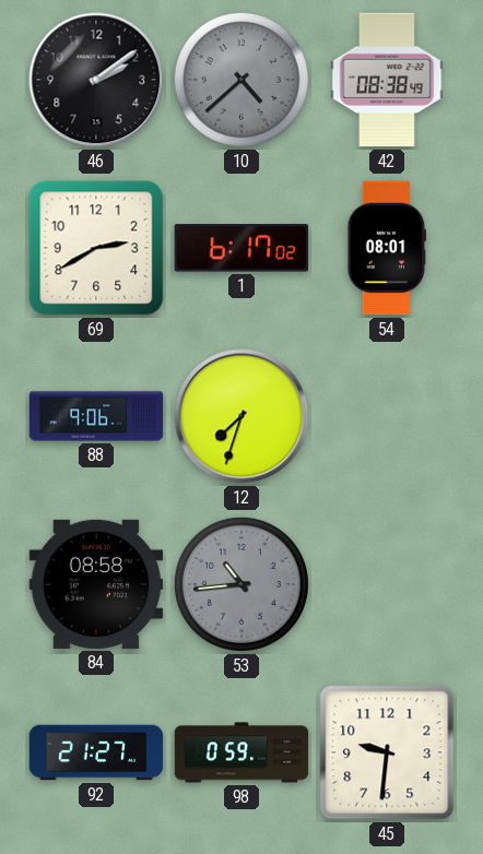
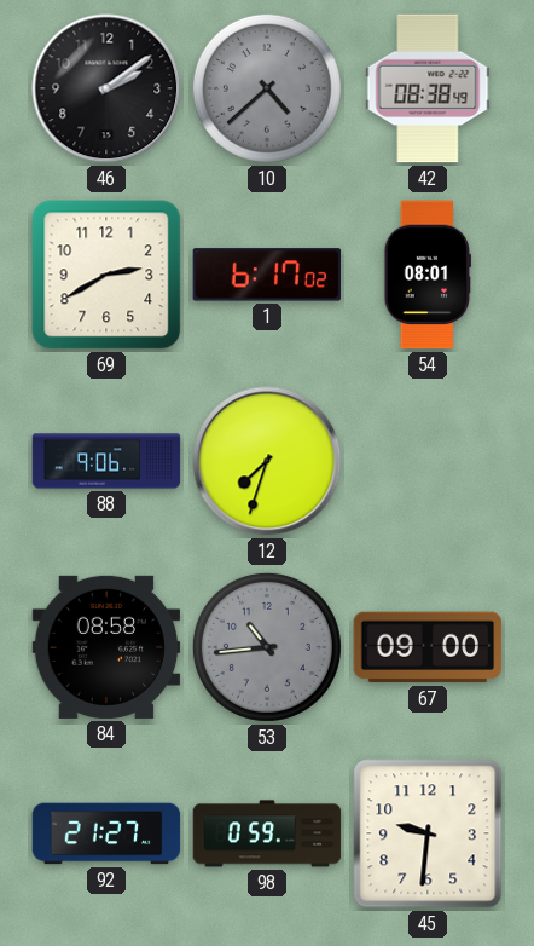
67: none -> 09:00 (428, 647)
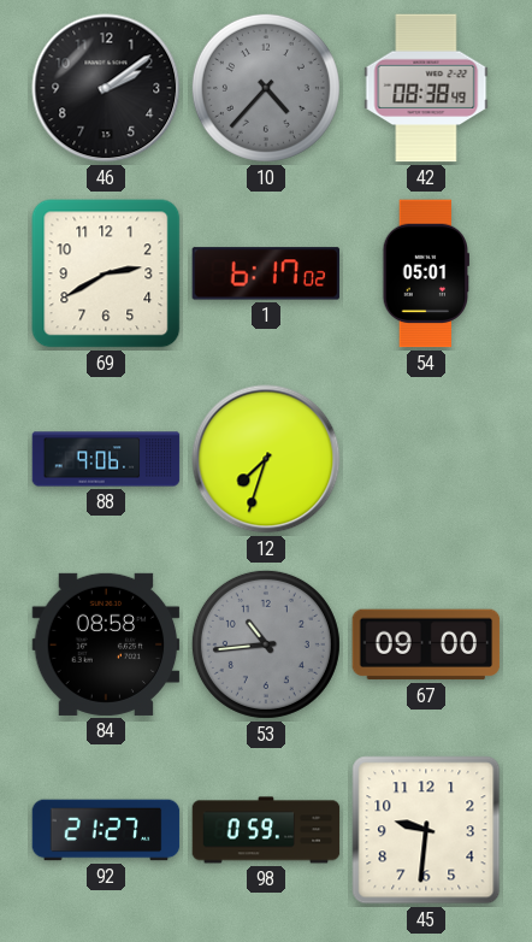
10: 4:38 -> 4:37 (266, 88)
54: 08:01 -> 05:01 (425, 273)
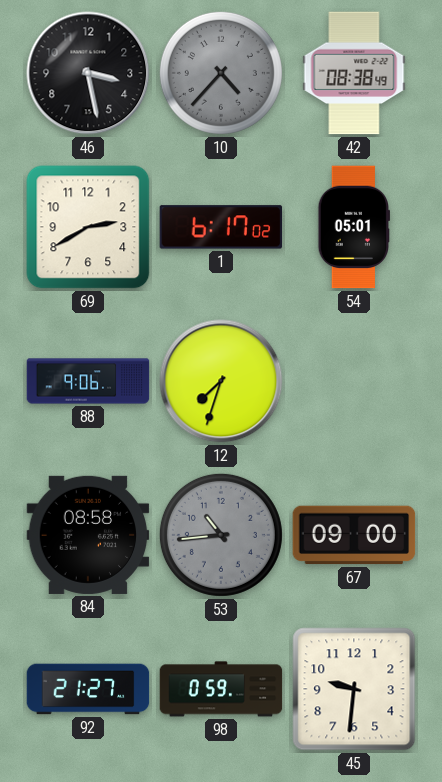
46: 2:09 -> 3:28 (88, 73)
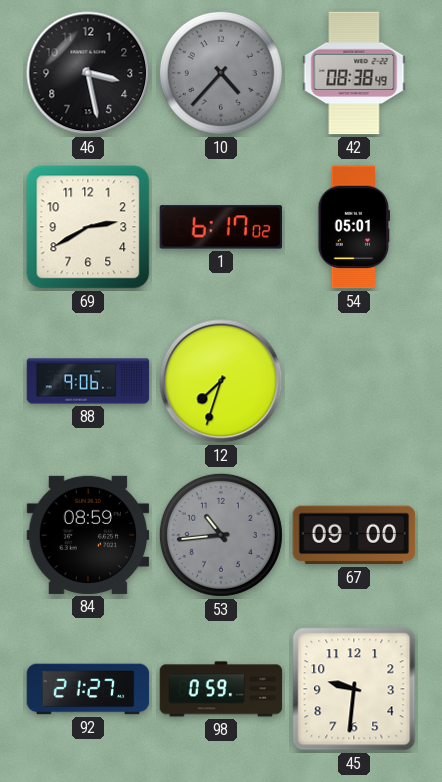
84: 08:58 -> 08:59 (88, 535)
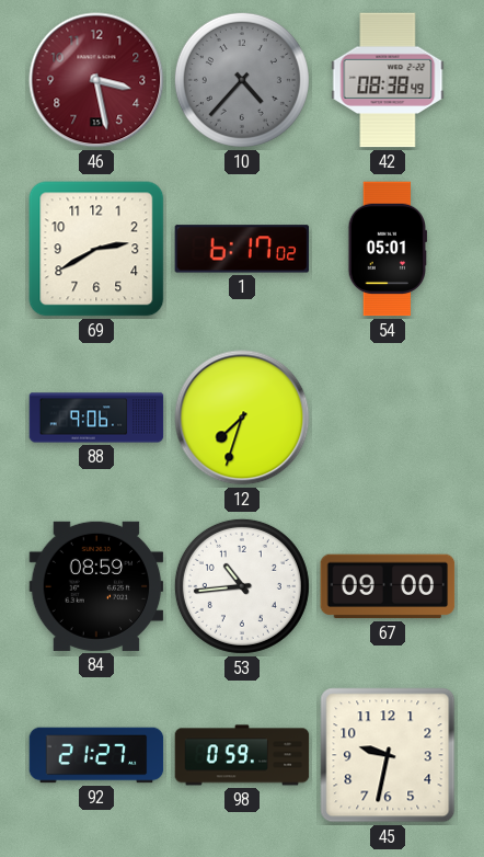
46 dial: black -> burgundy (96, 80)
53 dial: grey -> white (242, 586)
45: 9:31 -> 9:32 (388, 755)
